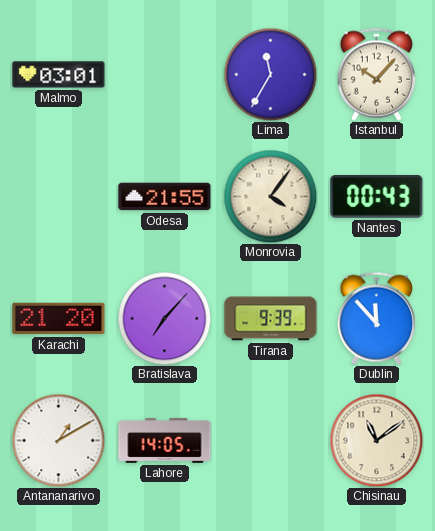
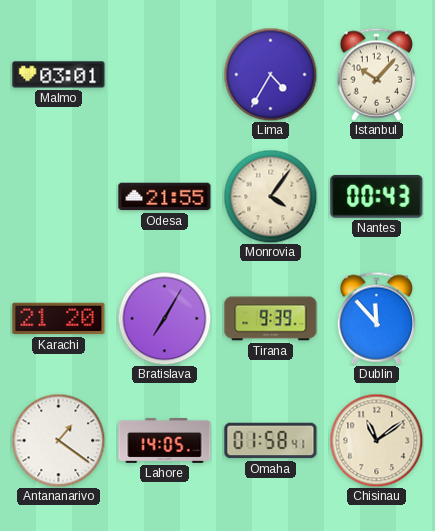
Lima: 11:35 -> 4:35 (270, 74)
Bratislava: 7:07 -> 7:05 (164, 318)
Antananarivo: 1:10 -> 1:21 (58, 440)
Omaha: none -> 01:58 (271, 441)
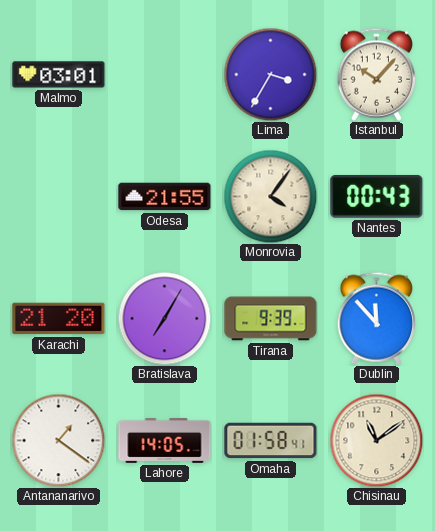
Lima: 4:35 -> 3:35 (270, 74)
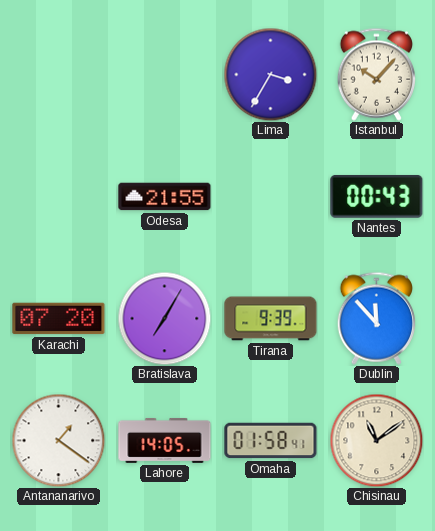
Malmo: 03:01 -> none (59, 75)
Monrovia: 4:06 -> none (270, 196)
Karachi: 21:20 -> 07:20 (59, 319)
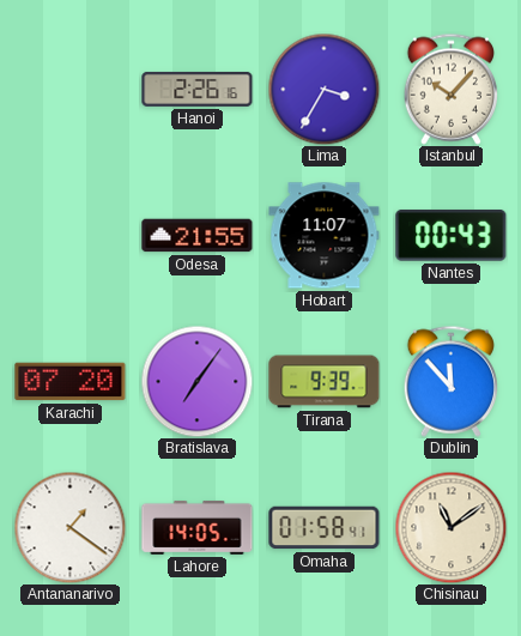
Hanoi: none -> 2:26 (198, 89)
Hobart: none -> 11:07 (325, 236)
Bratislava: 7:05 -> 7:06 (196, 381)
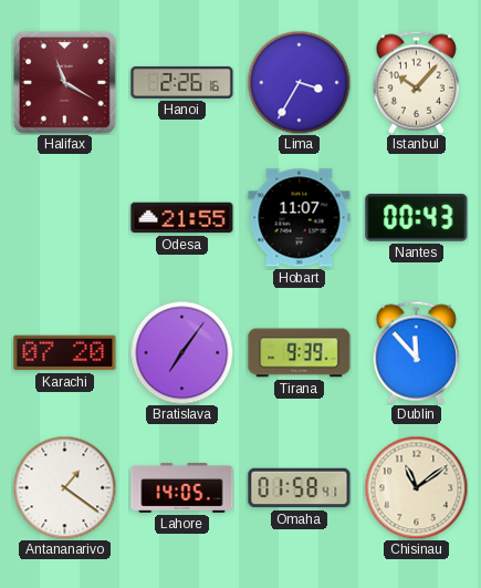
Halifax: none -> 11:20 (64, 82)
